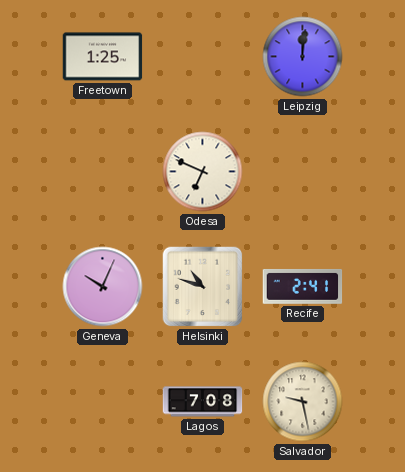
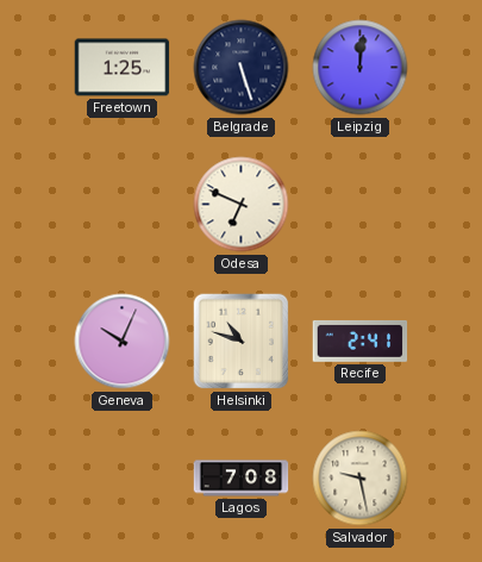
Belgrade: none -> 5:27 (242, 68)
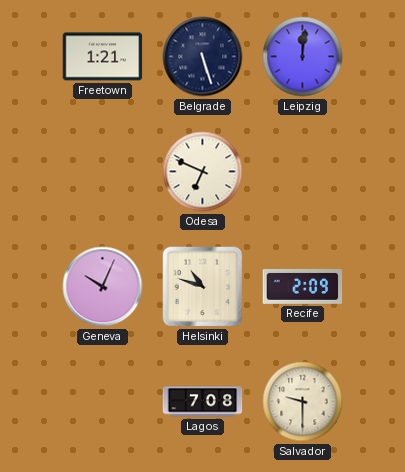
Freetown: 1:25 -> 1:21 (103, 57)
Recife: 2:41 -> 2:09 (303, 286)
Salvador: 9:28 -> 9:30 (303, 402)
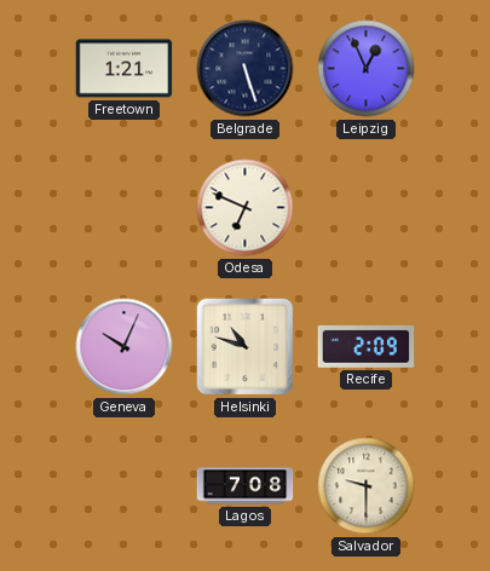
Leipzig: 12:01 -> 12:56 (367, 69)
